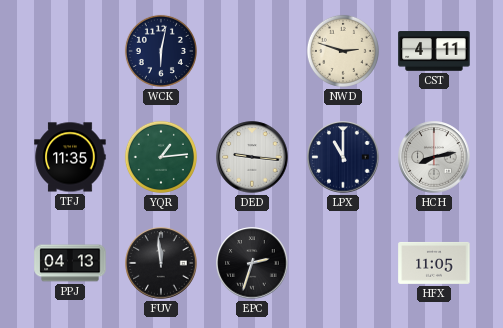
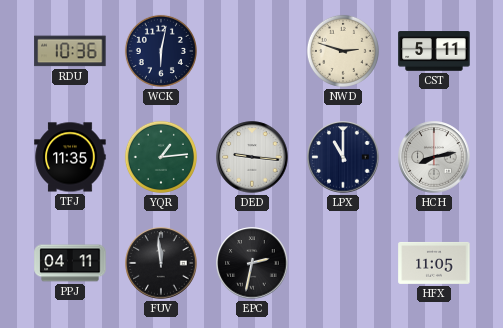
RDU: none -> 10:36 (70, 51)
CST: 4:11 -> 5:11 (434, 51)
PPJ: 04:13 -> 04:11 (70, 263)
EPC: 2:33 -> 2:32 (252, 263)
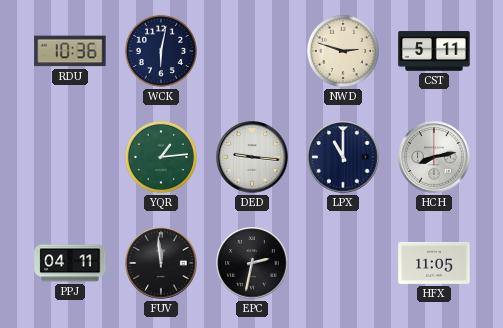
TFJ: 11:35 -> none (70, 157)
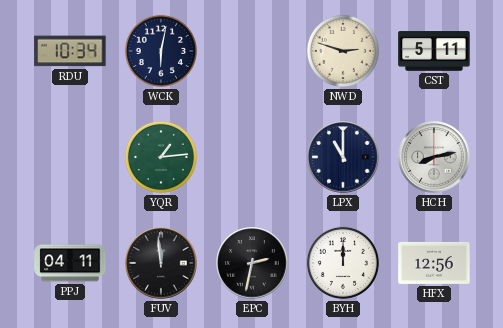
RDU: 10:36 -> 10:34 (70, 51)
DED: 9:16 -> none (252, 157)
BYH: none -> 12:00 (343, 263)
HFX: 11:05 -> 12:56 (434, 263)
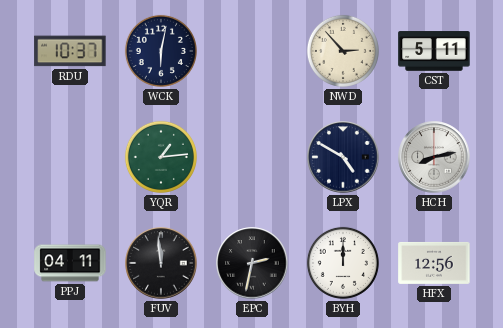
RDU: 10:34 -> 10:37 (70, 51)
NWD: 2:48 -> 2:53 (343, 51)
LPX: 11:00 -> 4:50 (343, 157)
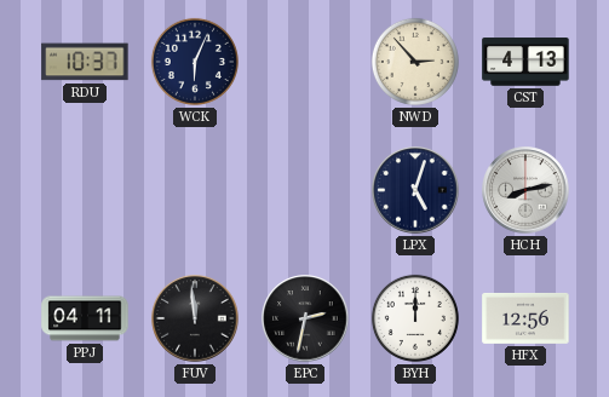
WCK: 6:02 -> 6:04 (195, 62)
CST: 5:11 -> 4:13 (525, 62)
YQR: 1:14 -> none (161, 157)
LPX: 4:50 -> 5:03 (415, 190)
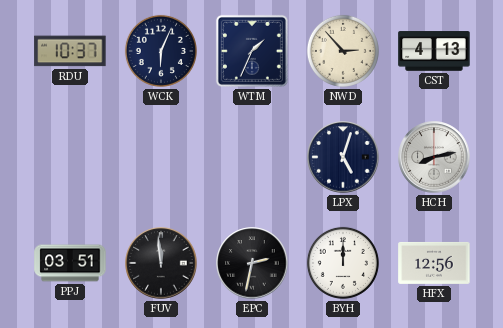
WTM: none -> 1:34 (252, 51)
PPJ: 04:11 -> 03:51 (70, 263)
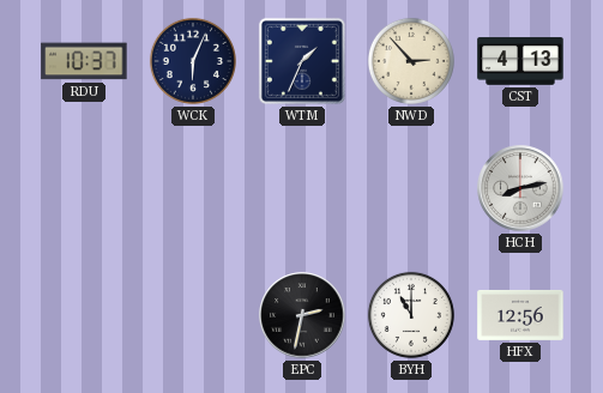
LPX: 5:03 -> none (343, 157)
PPJ: 03:51 -> none (70, 263)
FUV: 11:59 -> none (161, 263)
BYH: 12:00 -> 11:00 (411, 315)
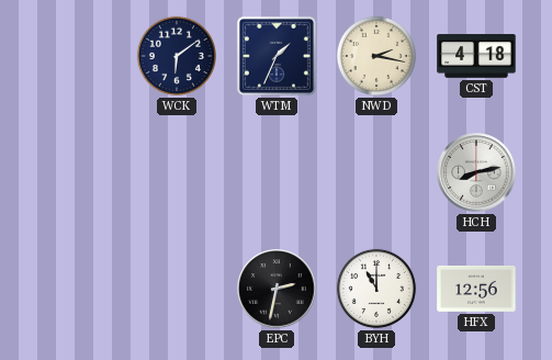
RDU: 10:37 -> none (84, 61)
WCK: 6:04 -> 6:09 (177, 56)
NWD: 2:53 -> 2:17 (376, 56)
CST: 4:13 -> 4:18 (476, 56)
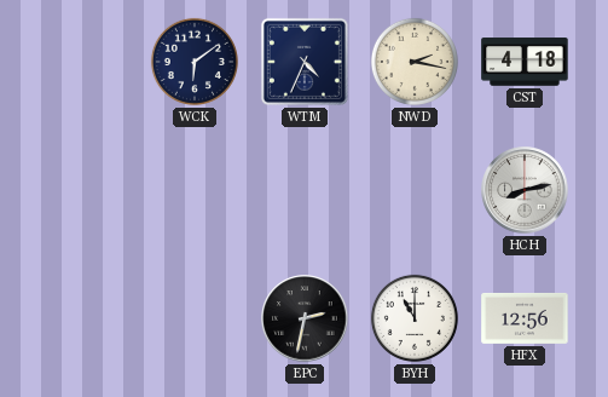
WTM: 1:34 -> 4:34 (305, 62)
